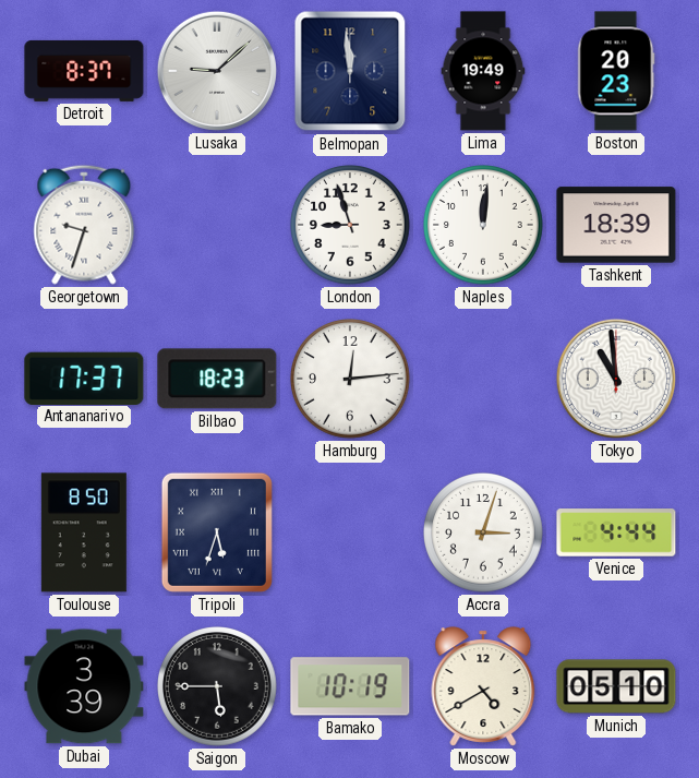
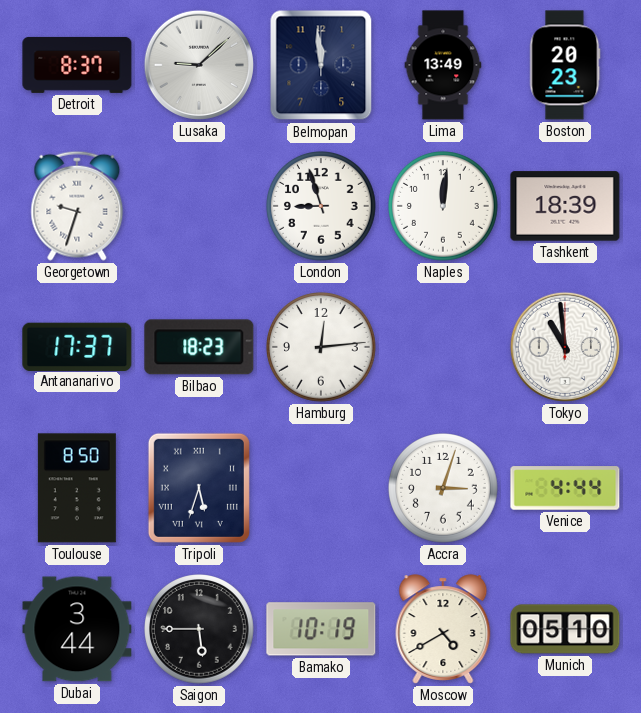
Lima: 19:49 -> 13:49 (443, 65)
Dubai: 3:39 -> 3:44 (77, 629)
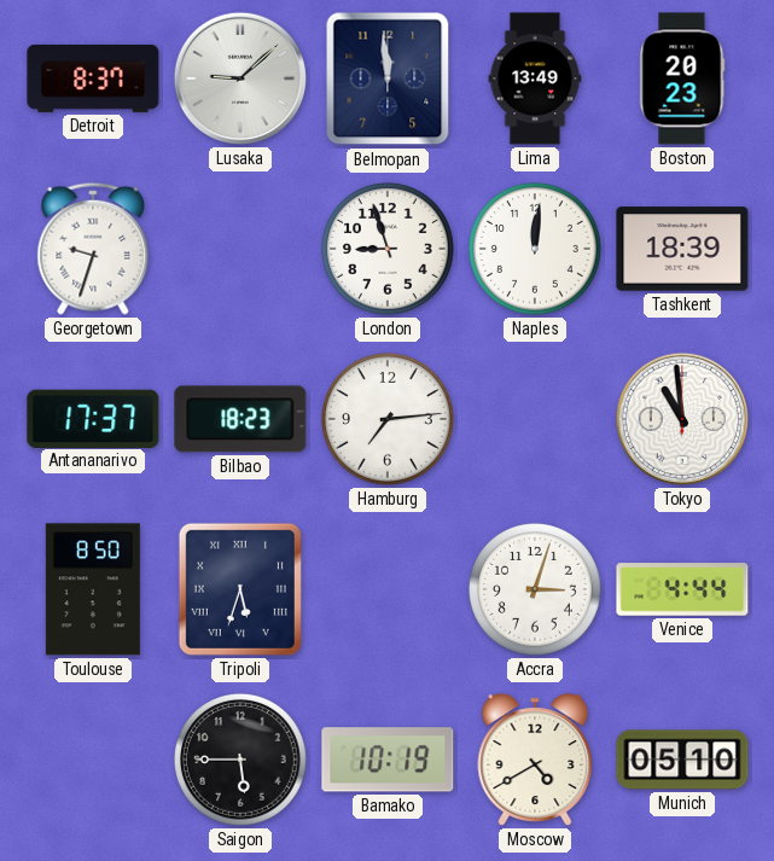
Hamburg: 12:14 -> 7:14 (389, 420)
Dubai: 3:44 -> none (77, 629)
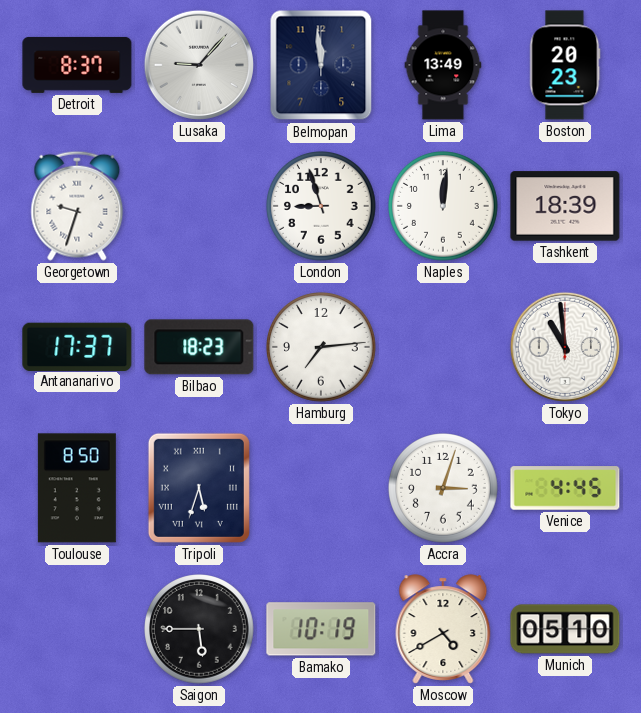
Lusaka: 9:08 -> 9:07 (199, 65)
Venice: 4:44 -> 4:45 (565, 488)
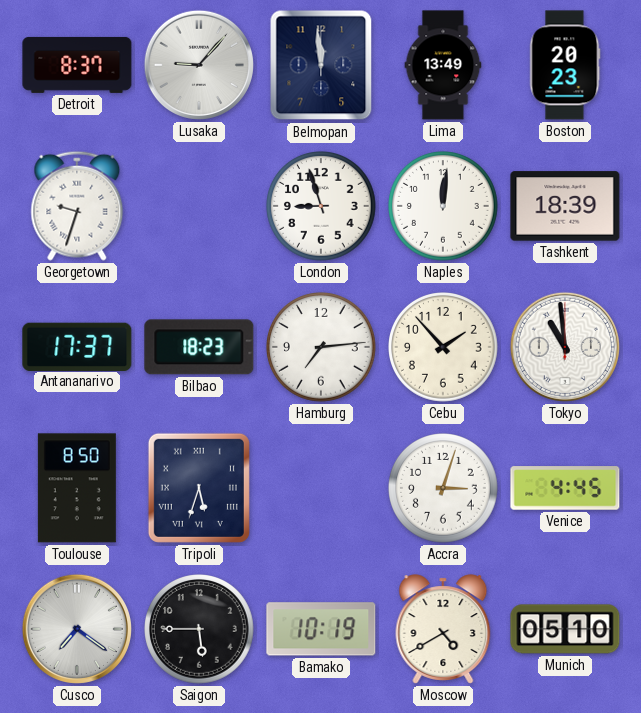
Cebu: none -> 1:53 (444, 348)
Cusco: none -> 7:21 (77, 629)
